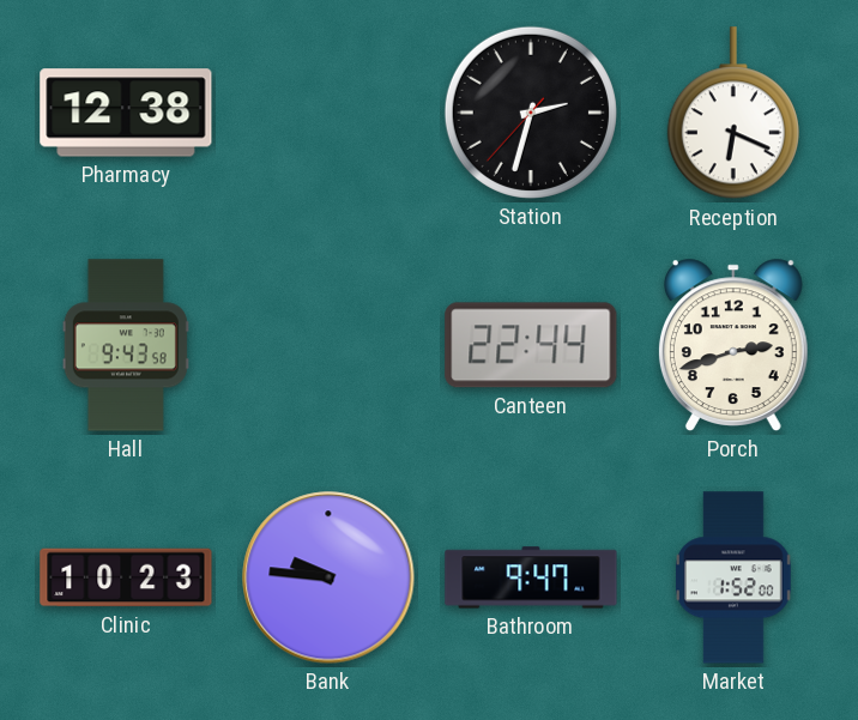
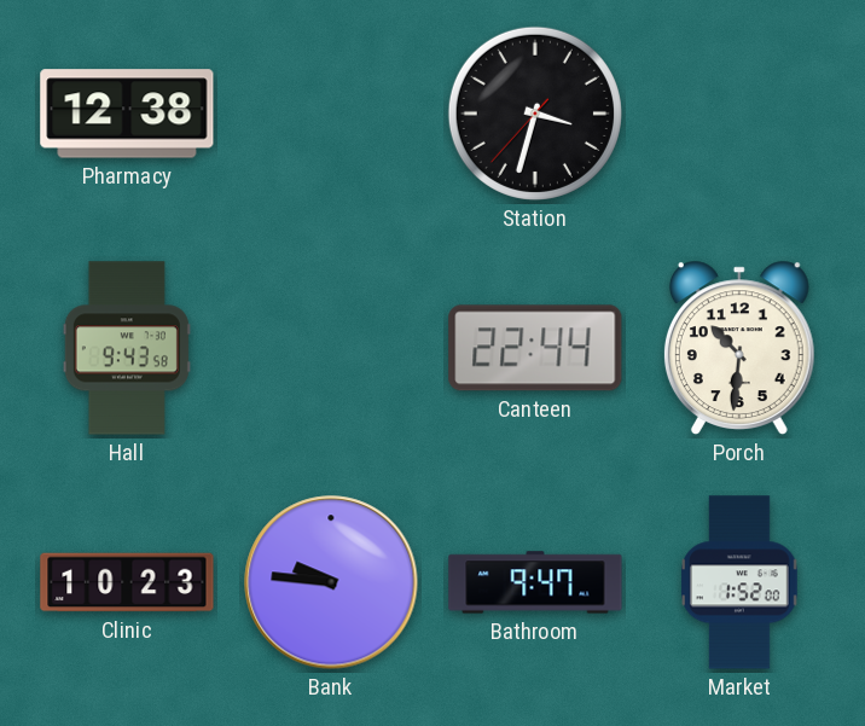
Station: 2:32 -> 3:32 (535, 114)
Reception: 6:19 -> none (733, 114)
Porch: 2:42 -> 10:31 (739, 348)
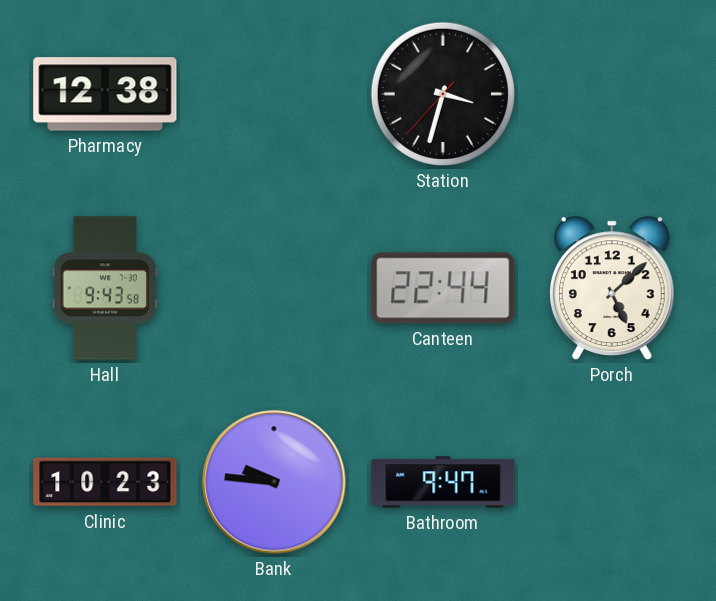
Porch: 10:31 -> 5:08 (612, 288)
Market: 1:52 -> none (741, 582)
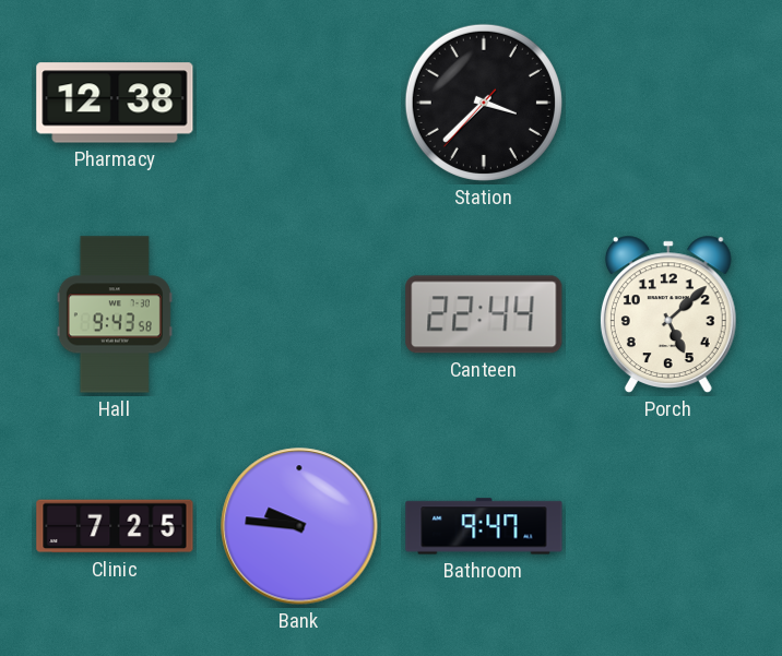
Station: 3:32 -> 3:37 (484, 103)
Clinic: 10:23 -> 7:25 (115, 526)
